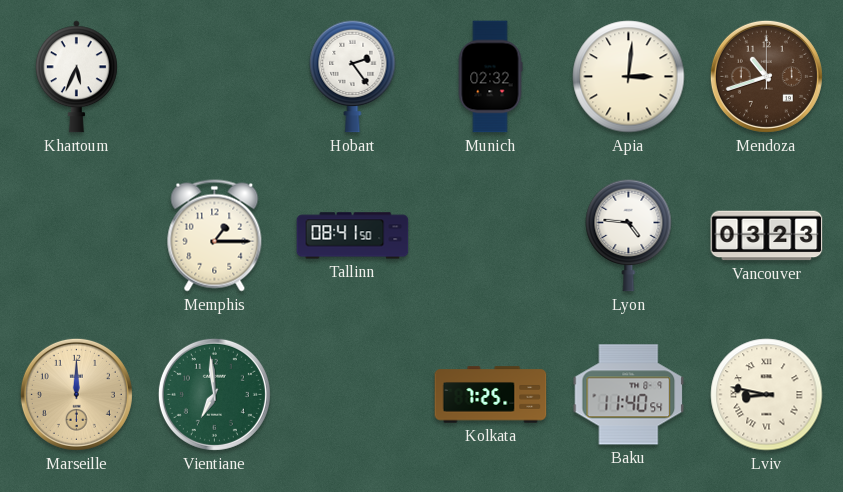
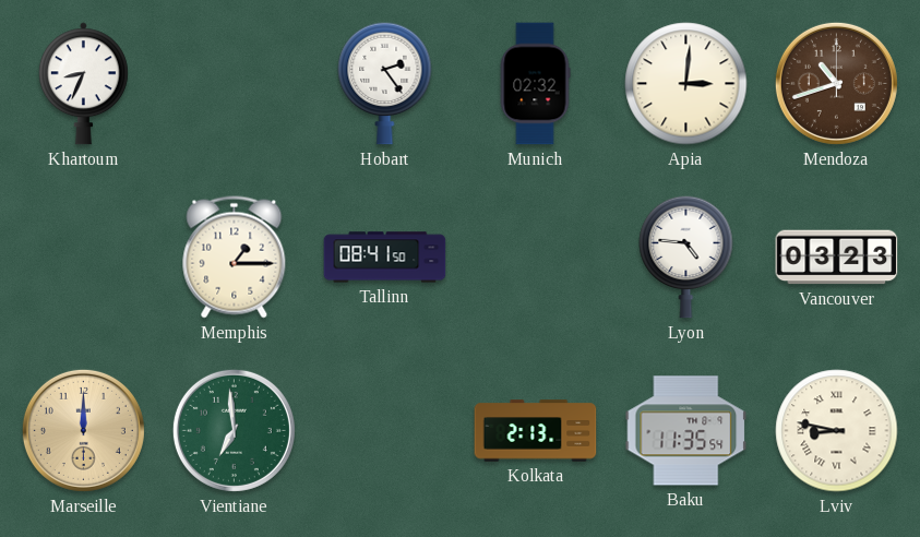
Khartoum: 5:34 -> 8:34 (83, 84)
Kolkata: 7:25 -> 2:13 (536, 431)
Baku: 11:40 -> 11:35 (686, 431)
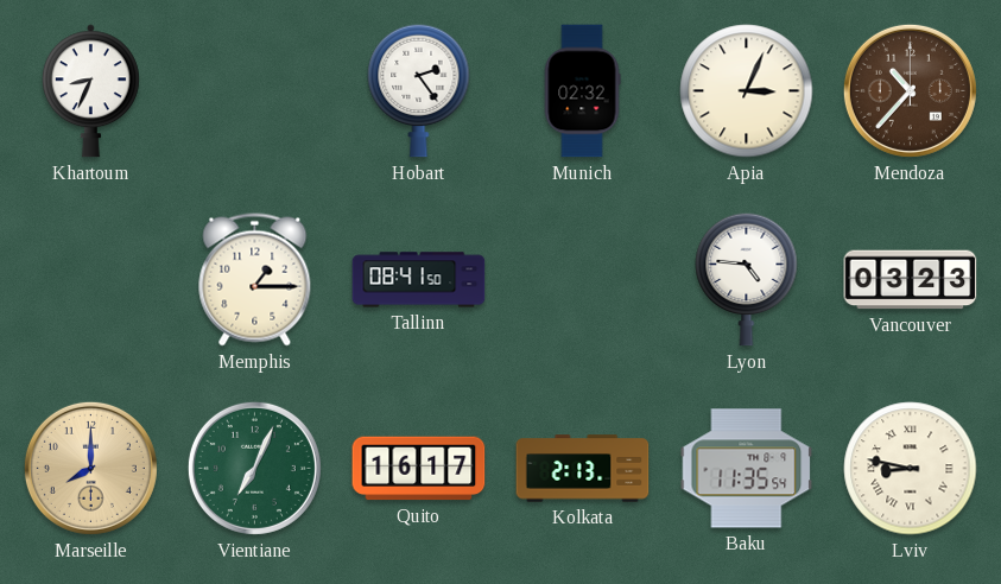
Apia: 3:01 -> 3:04 (747, 91)
Mendoza: 10:42 -> 10:37 (910, 90)
Marseille: 12:00 -> 8:00 (90, 468)
Vientiane: 6:59 -> 7:04 (254, 468)
Quito: none -> 16:17 (419, 469)
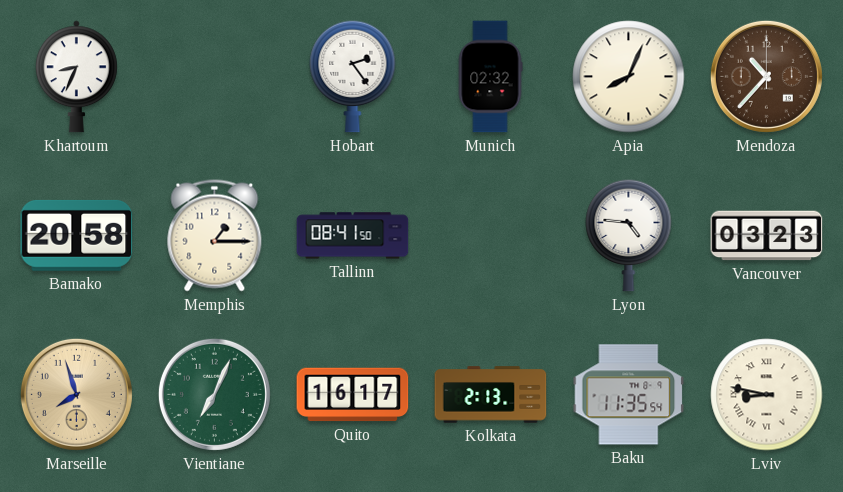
Apia: 3:04 -> 8:04 (629, 77)
Bamako: none -> 20:58 (77, 235)
Marseille: 8:00 -> 7:57 (76, 394)
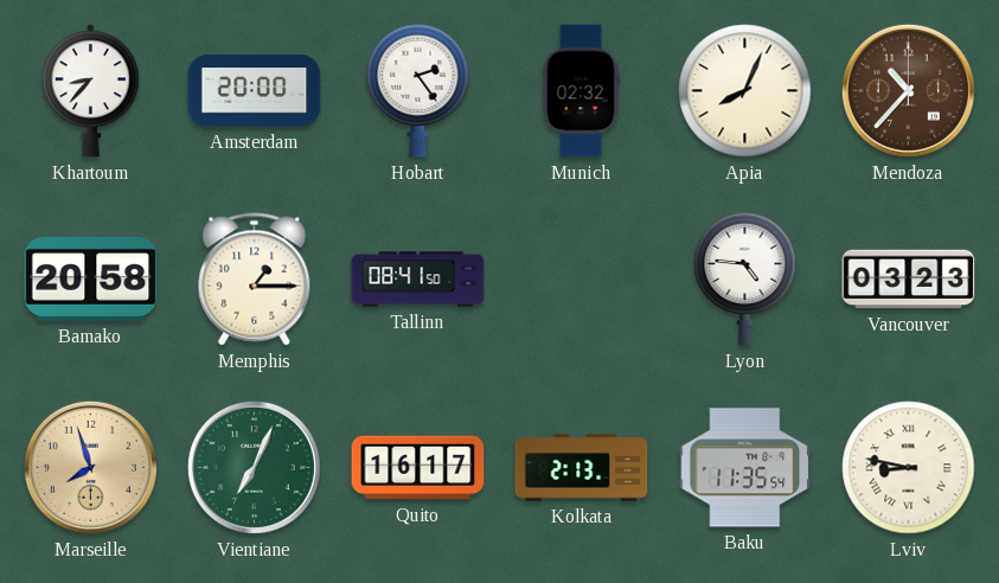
Khartoum: 8:34 -> 8:37 (90, 91)
Amsterdam: none -> 20:00 (255, 91)
